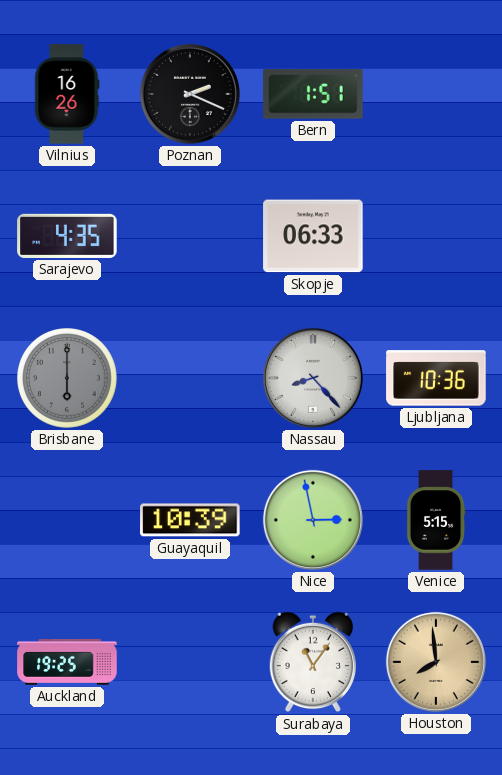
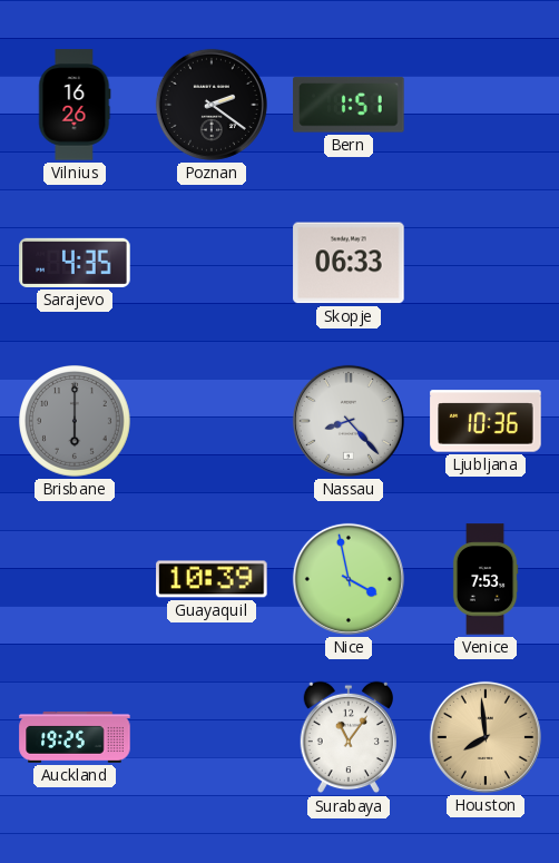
Poznan: 2:19 -> 2:21 (212, 105)
Nice: 2:58 -> 3:58 (349, 579)
Venice: 5:15 -> 7:53 (486, 579)
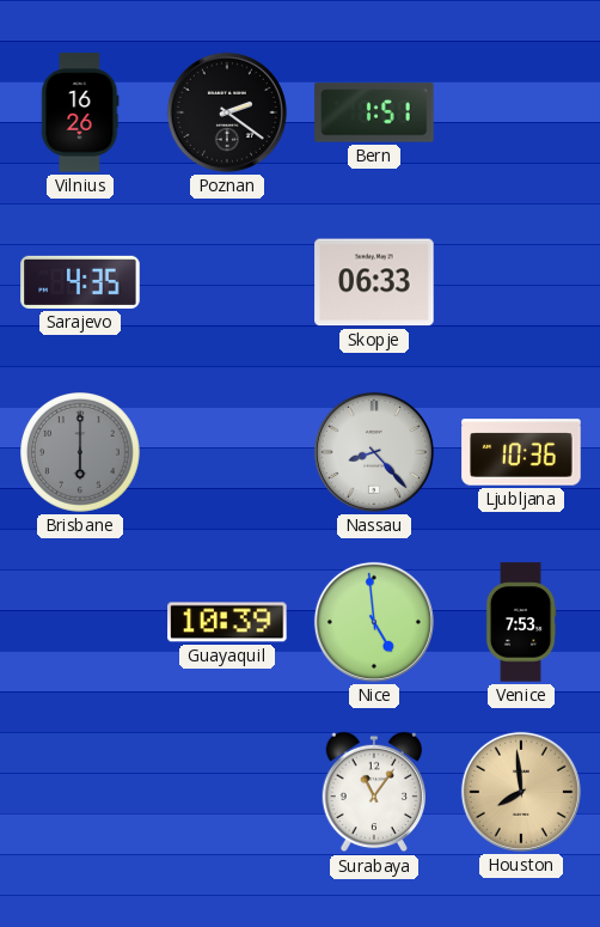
Nice: 3:58 -> 4:59 (374, 622)
Auckland: 19:25 -> none (75, 737)
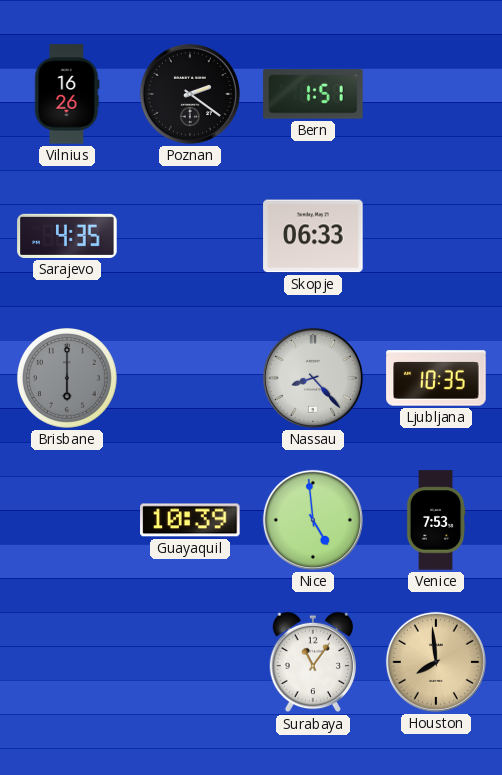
Ljubljana: 10:36 -> 10:35 (436, 378)
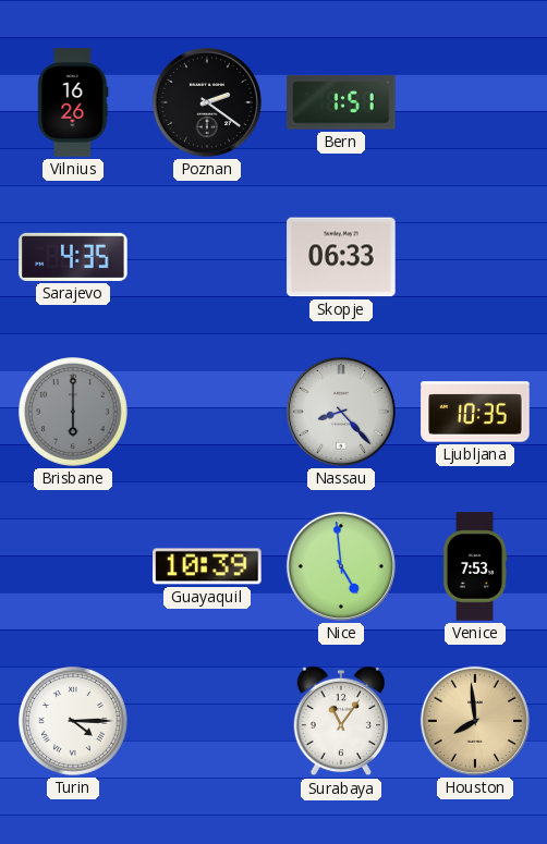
Turin: none -> 4:15 (74, 722)
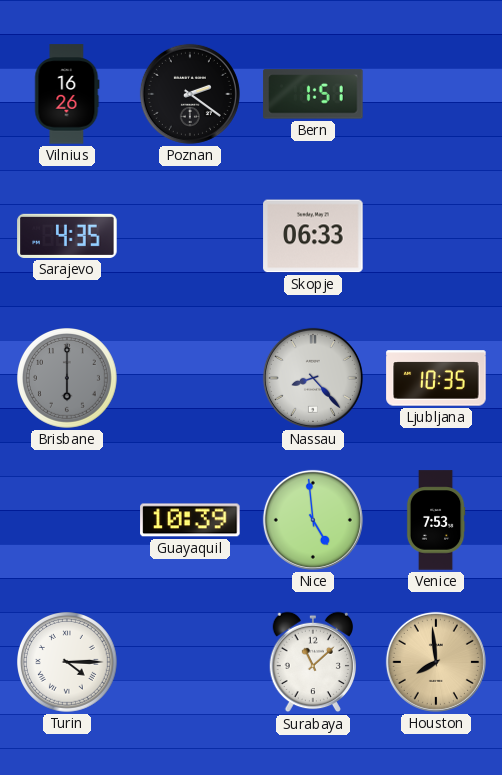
Surabaya: 11:06 -> 11:08 (313, 662)
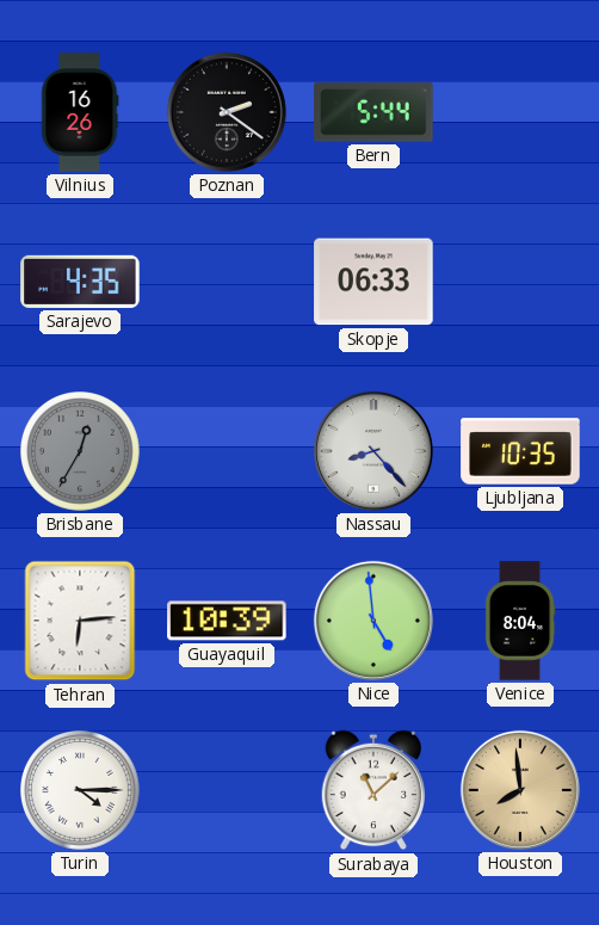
Bern: 1:51 -> 5:44 (373, 112)
Brisbane: 6:00 -> 12:35 (81, 452)
Tehran: none -> 6:14 (80, 621)
Venice: 7:53 -> 8:04 (520, 621)
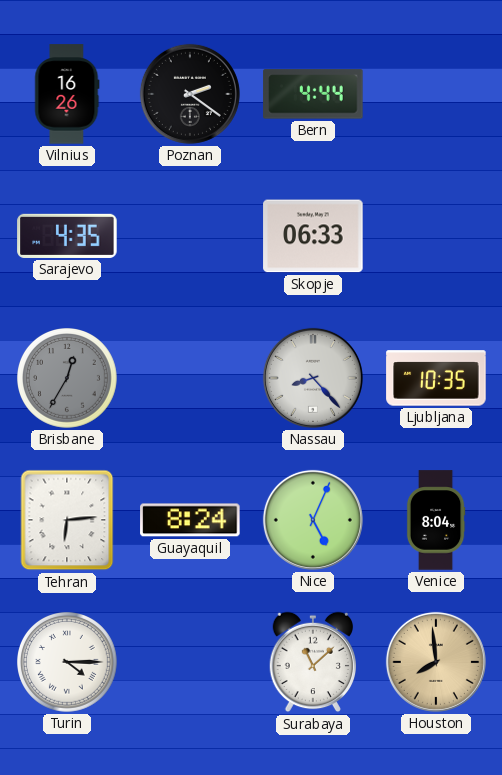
Bern: 5:44 -> 4:44 (313, 94)
Guayaquil: 10:39 -> 8:24 (190, 520)
Nice: 4:59 -> 5:04 (313, 520)
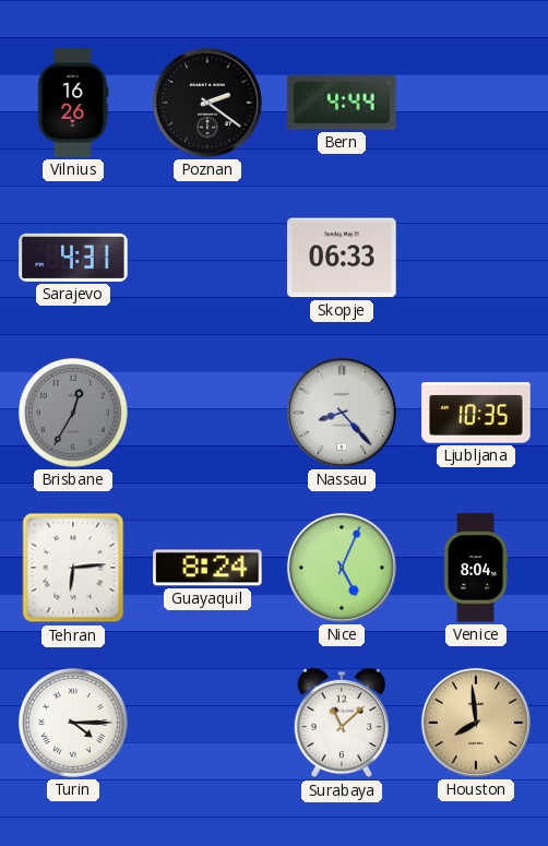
Sarajevo: 4:35 -> 4:31 (73, 258)
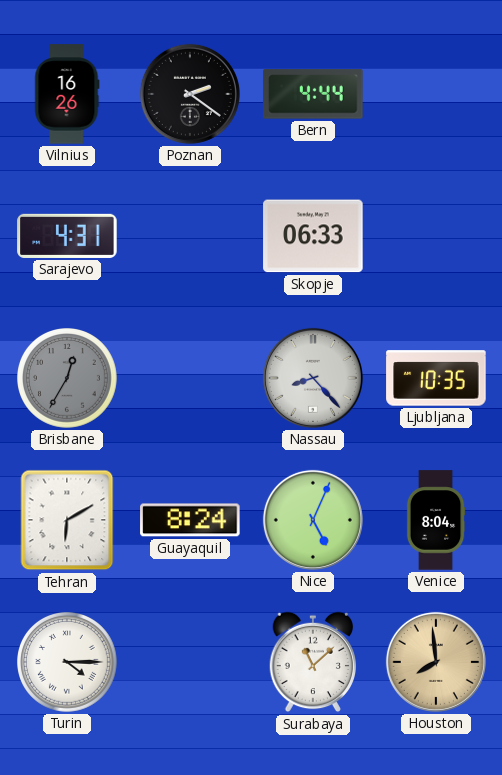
Tehran: 6:14 -> 6:10 (67, 520)
